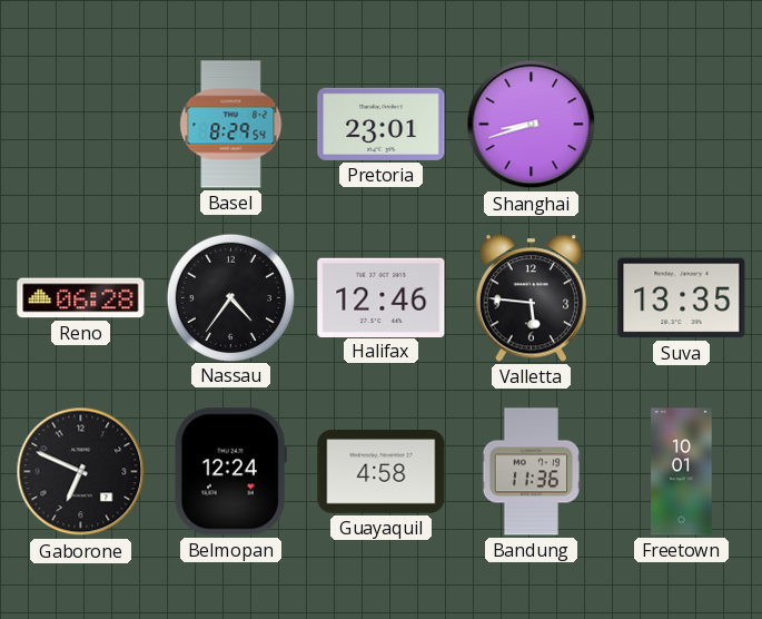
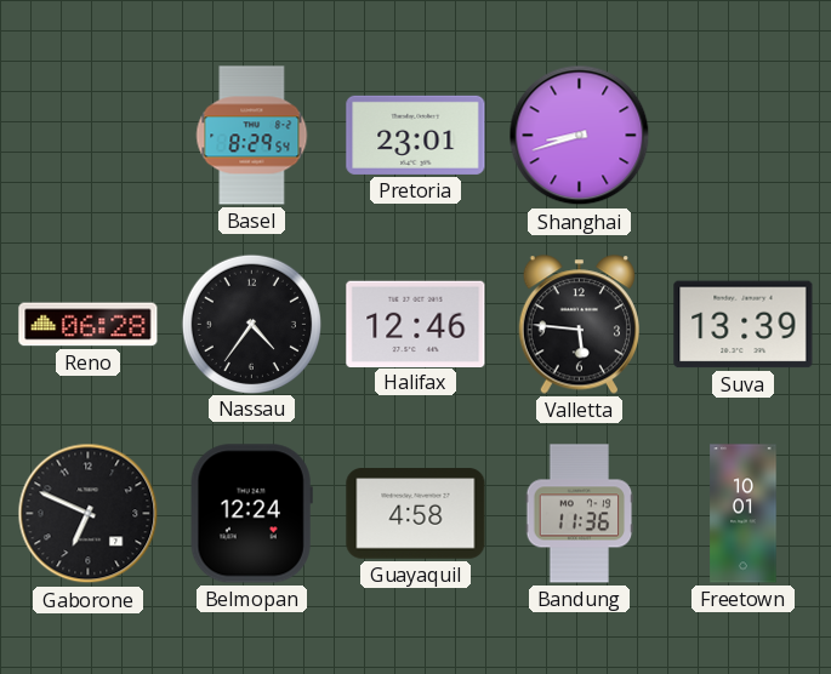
Suva: 13:35 -> 13:39 (744, 325)
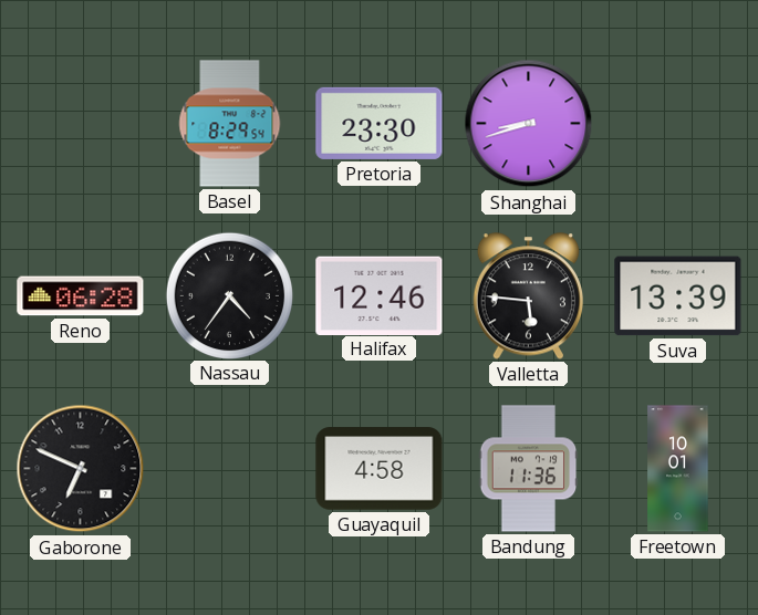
Pretoria: 23:01 -> 23:30 (380, 123)
Belmopan: 12:24 -> none (251, 514)
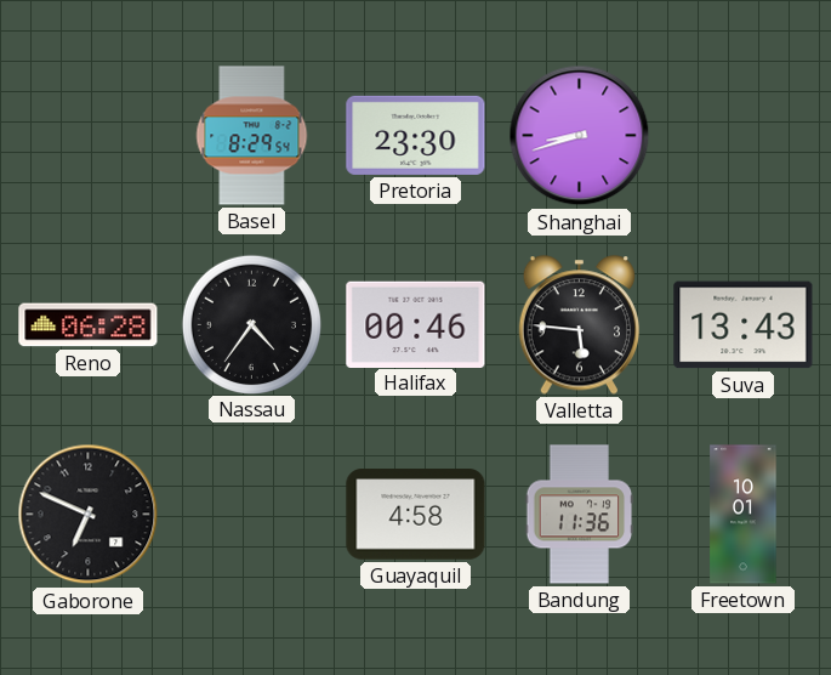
Halifax: 12:46 -> 00:46 (416, 324)
Suva: 13:39 -> 13:43 (744, 325)
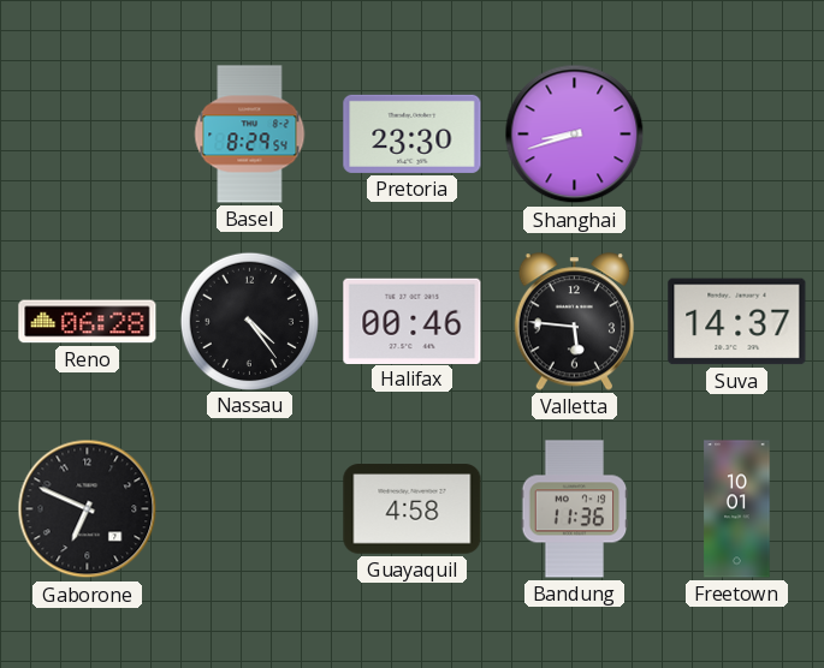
Nassau: 4:36 -> 4:24 (249, 321)
Suva: 13:43 -> 14:37 (737, 322)
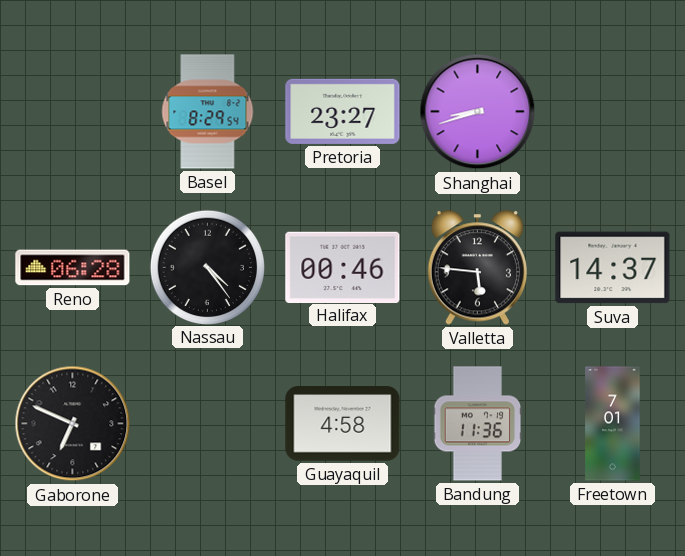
Pretoria: 23:30 -> 23:27 (343, 111)
Freetown: 10:01 -> 7:01 (613, 424)
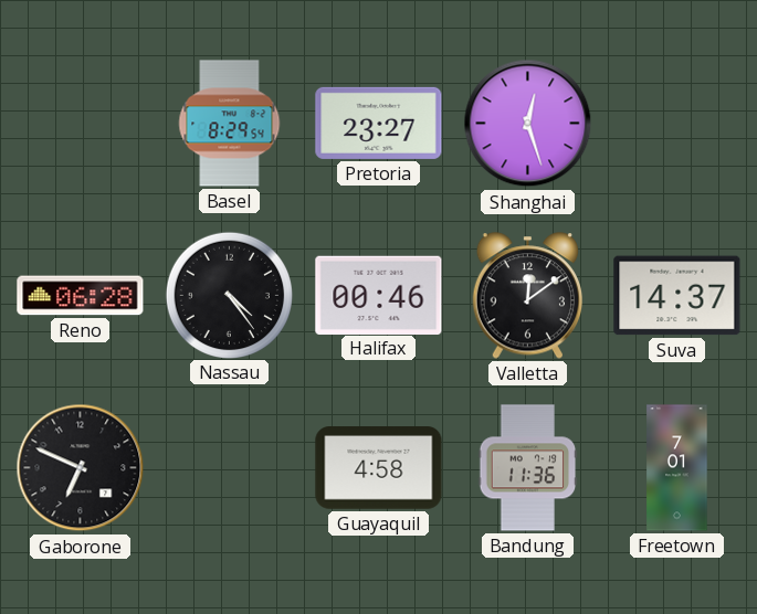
Shanghai: 8:42 -> 12:27 (528, 124)
Valletta: 5:46 -> 12:09 (527, 296)
